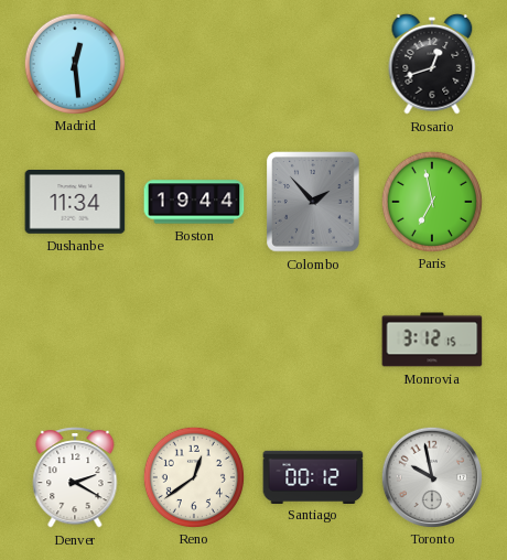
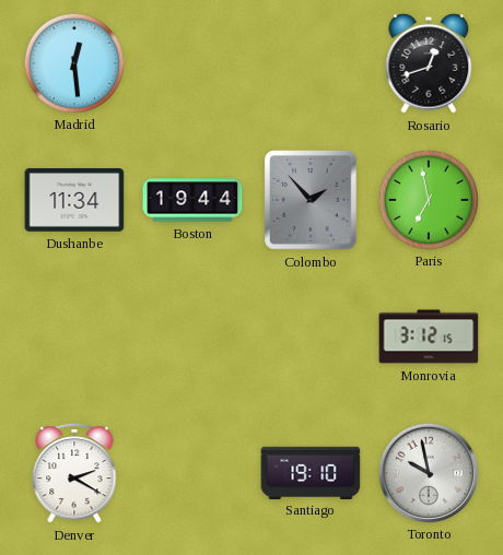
Reno: 12:39 -> none (193, 476)
Santiago: 00:12 -> 19:10 (311, 472)
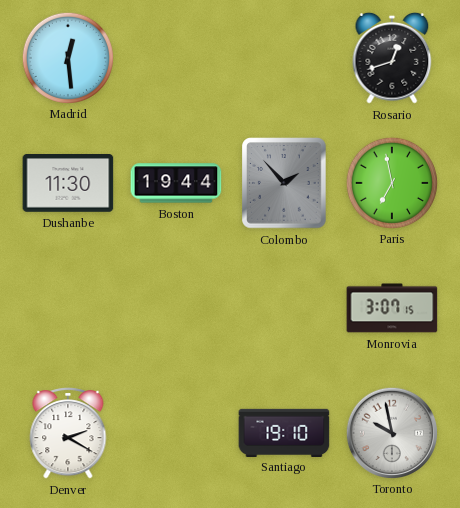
Dushanbe: 11:34 -> 11:30 (68, 184)
Monrovia: 3:12 -> 3:07 (392, 308)
